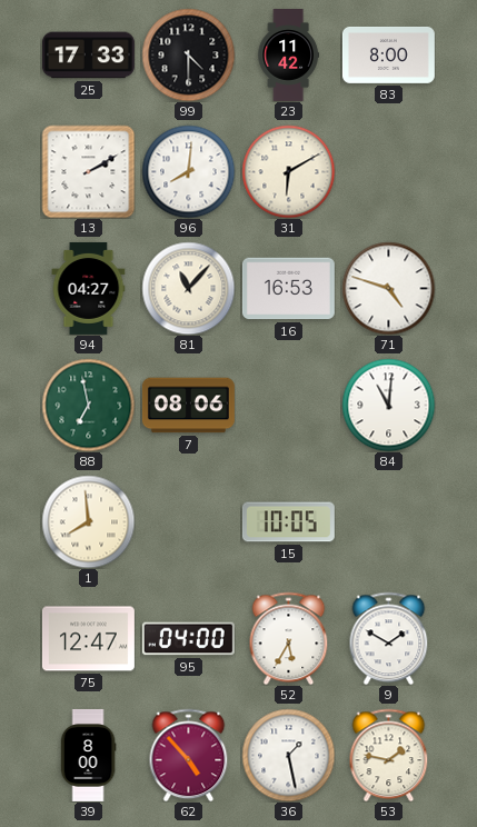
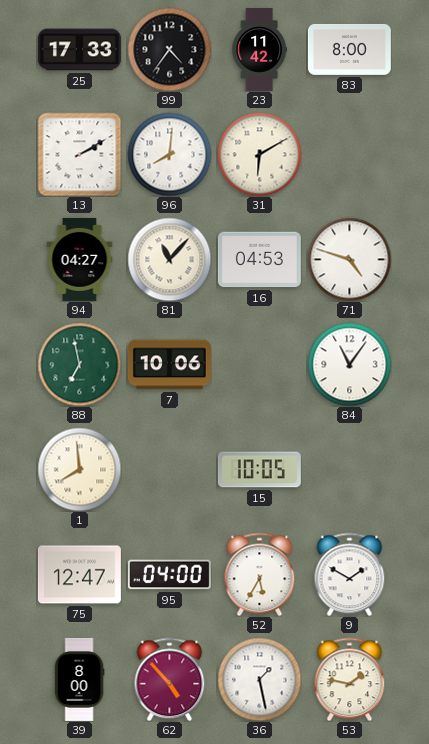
99: 4:30 -> 4:36 (169, 49)
16: 16:53 -> 04:53 (259, 260)
7: 08:06 -> 10:06 (169, 365)
84: 11:01 -> 11:06 (349, 364)
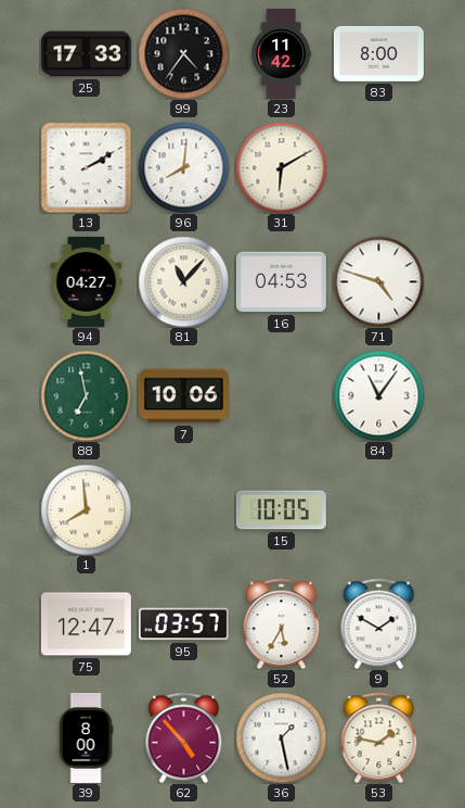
95: 04:00 -> 03:57 (183, 624)
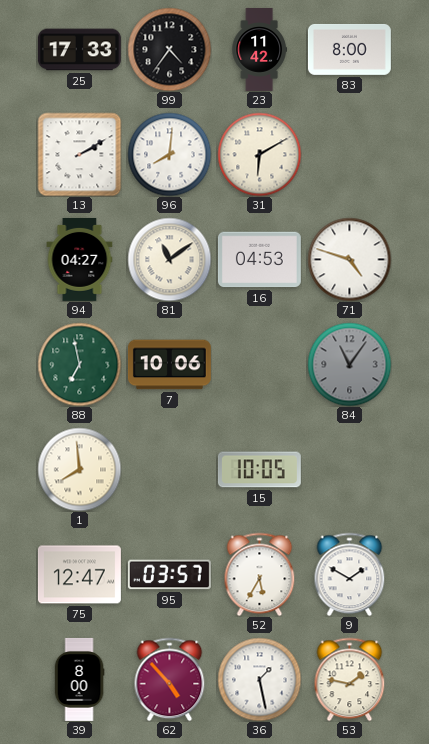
81: 11:07 -> 11:09 (169, 259)
84 dial: white -> grey (349, 364)
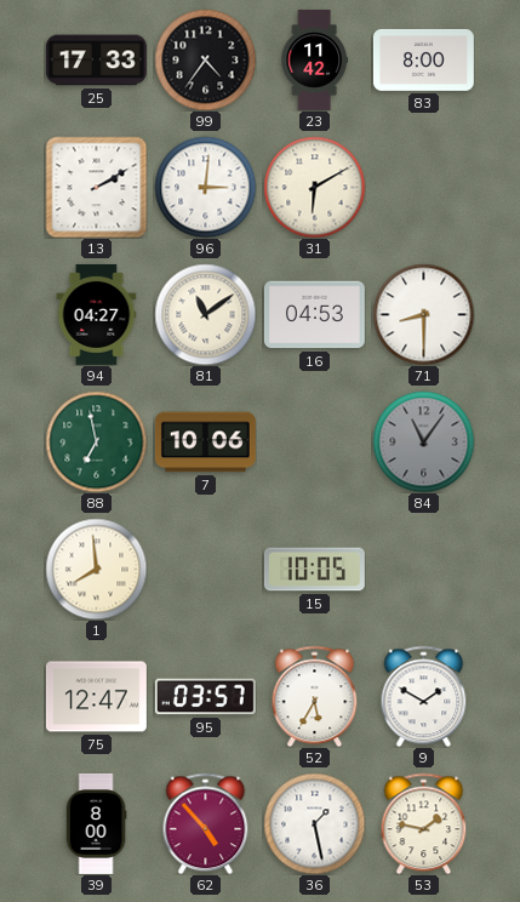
96: 8:01 -> 3:01 (205, 187)
71: 4:48 -> 8:30 (423, 314)
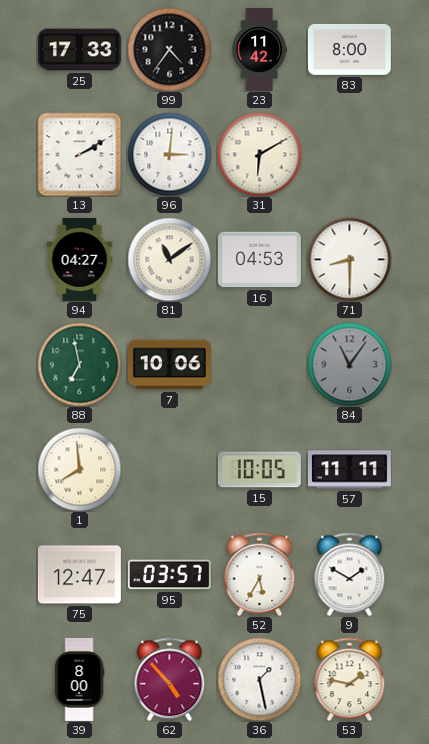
57: none -> 11:11 (349, 470)
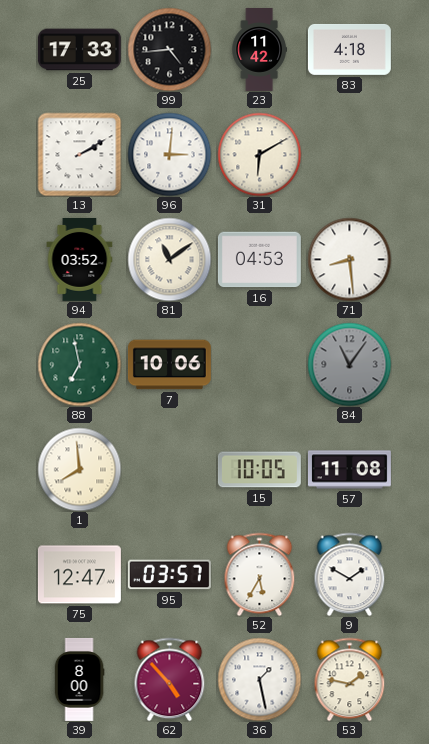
99: 4:36 -> 4:44 (169, 49)
83: 8:00 -> 4:18 (349, 49)
94: 04:27 -> 03:52 (80, 259)
71: 8:30 -> 8:29 (349, 259)
57: 11:11 -> 11:08 (349, 470)
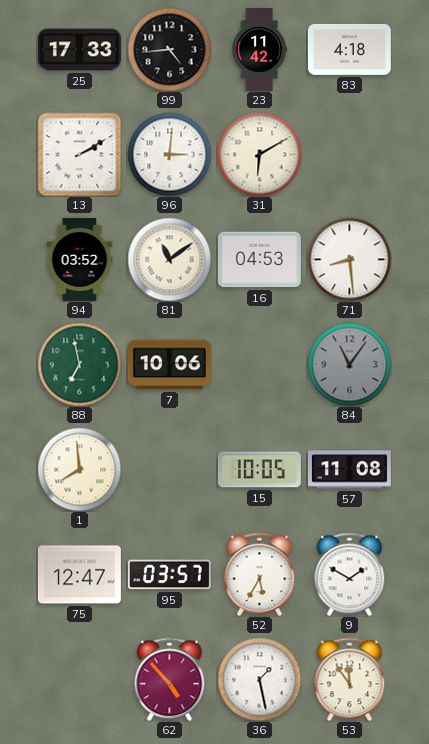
39: 8:00 -> none (79, 679)
53: 1:47 -> 11:54 (350, 679)
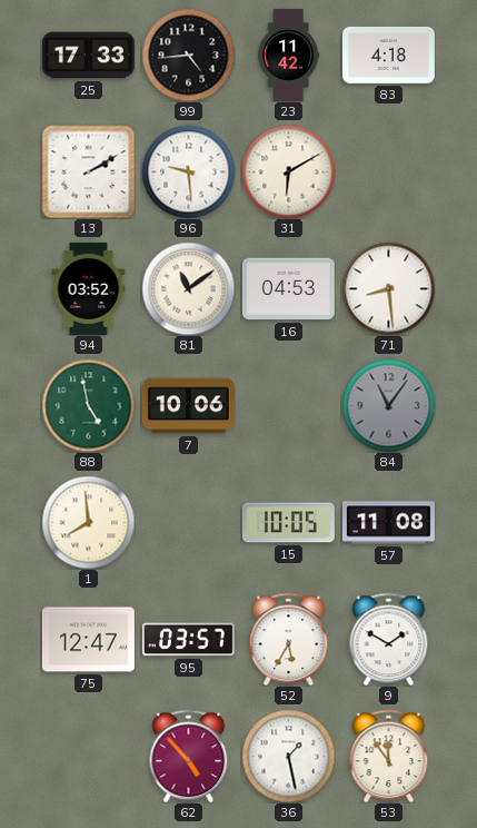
96: 3:01 -> 9:29 (188, 171)
88: 6:58 -> 4:58 (88, 405)
